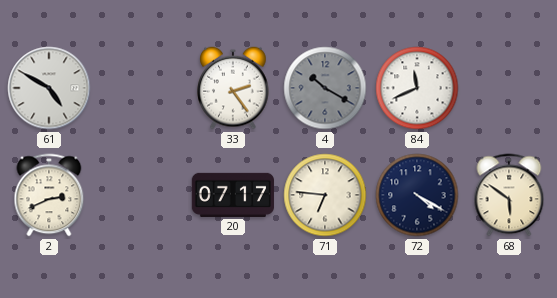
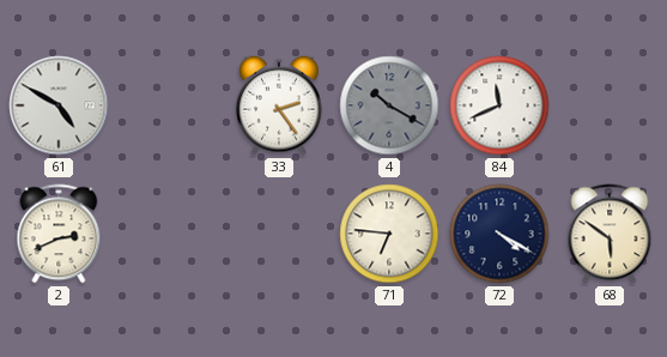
20: 07:17 -> none (233, 195)
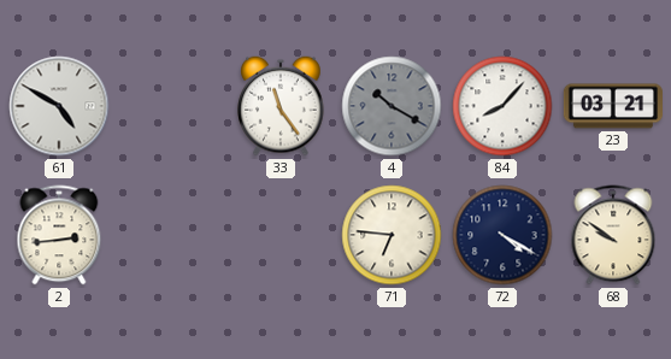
33: 2:24 -> 11:24 (281, 106)
84: 11:41 -> 8:07 (502, 106)
23: none -> 03:21 (612, 106)
2: 2:41 -> 2:44 (59, 235)
68: 5:51 -> 9:51 (613, 235)
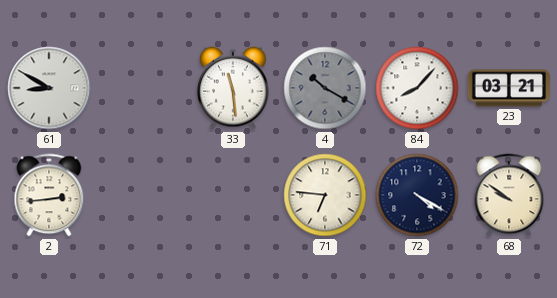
61: 4:50 -> 8:50 (49, 88)
33: 11:24 -> 11:29 (233, 88)
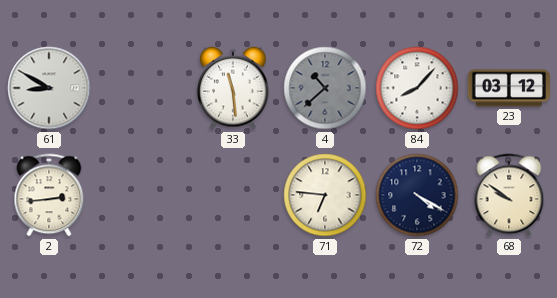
4: 10:20 -> 10:38 (325, 88)
23: 03:21 -> 03:12 (508, 88)
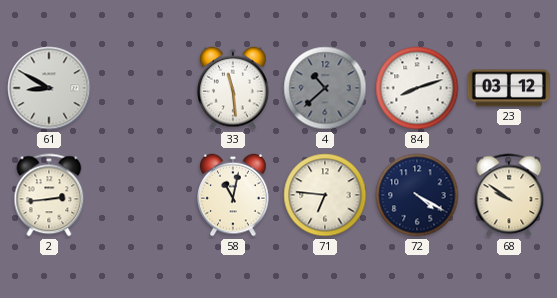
84: 8:07 -> 8:12 (417, 88)
58: none -> 11:02 (233, 195)
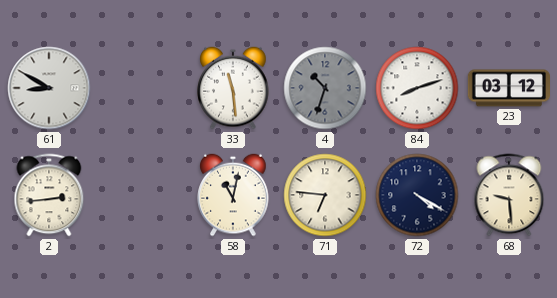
4: 10:38 -> 10:33 (325, 88)
68: 9:51 -> 9:29 (509, 195)
